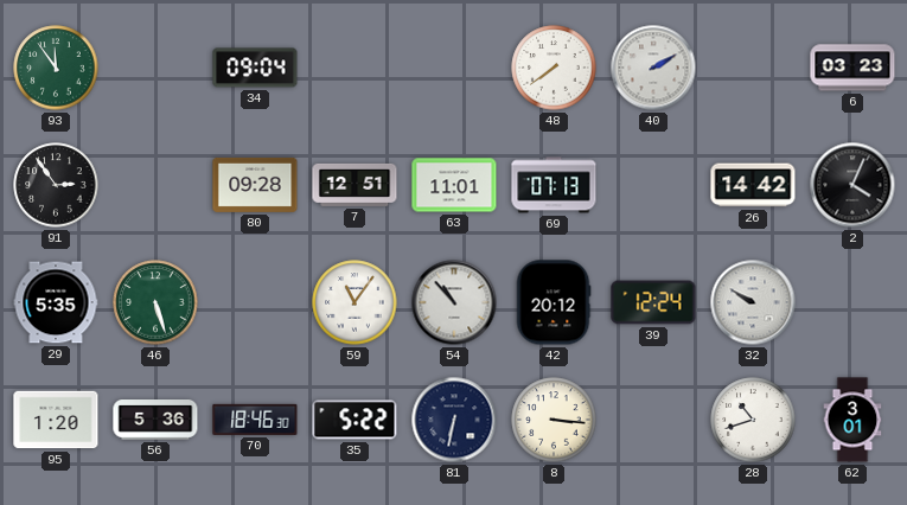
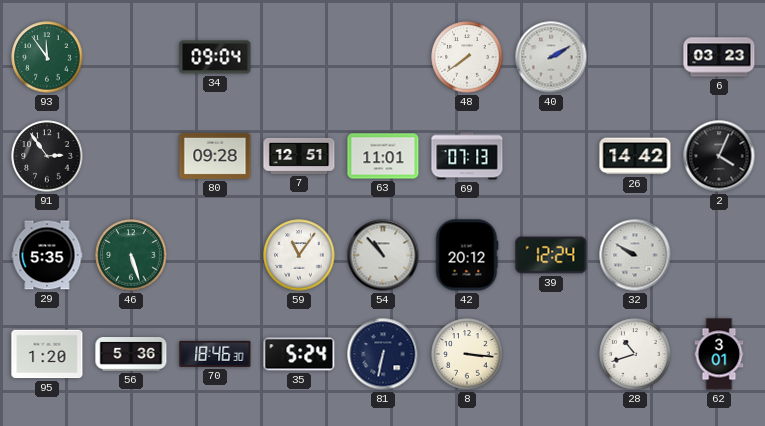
35: 5:22 -> 5:24 (299, 354)
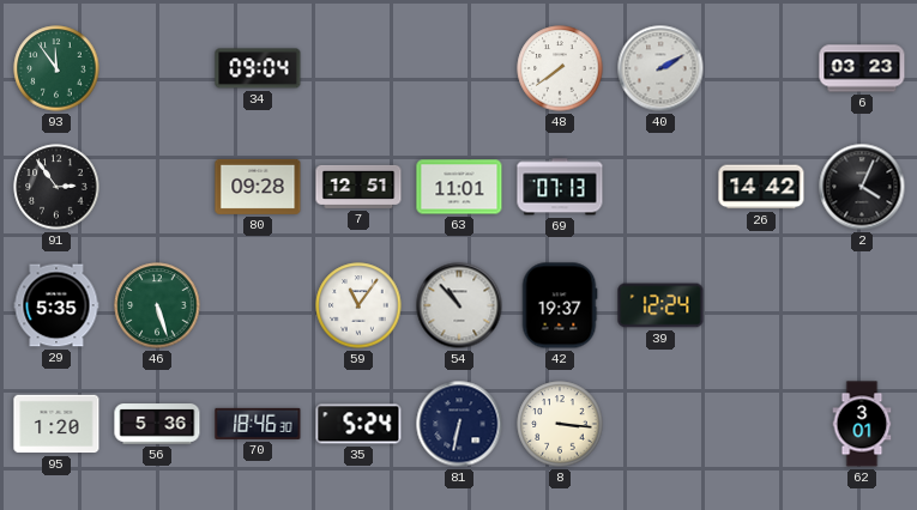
42: 20:12 -> 19:37 (560, 305)
32: 9:50 -> none (635, 255)
28: 10:42 -> none (635, 354)
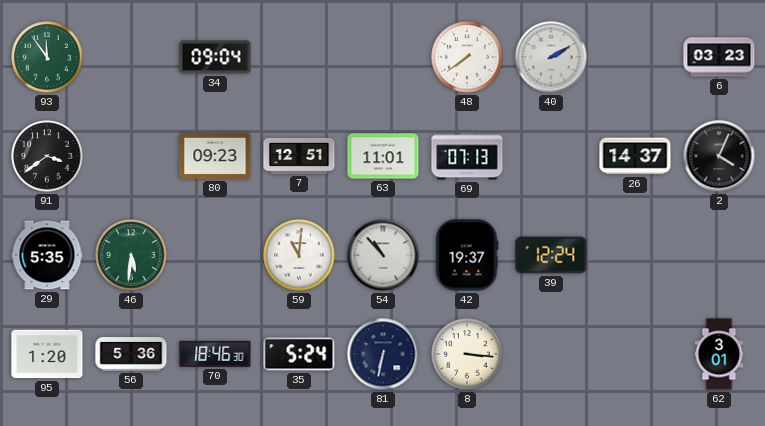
91: 2:54 -> 3:39 (47, 156)
80: 09:28 -> 09:23 (215, 156)
26: 14:42 -> 14:37 (635, 156)
46: 5:27 -> 5:31 (131, 255)
59: 11:06 -> 11:01 (299, 255)
